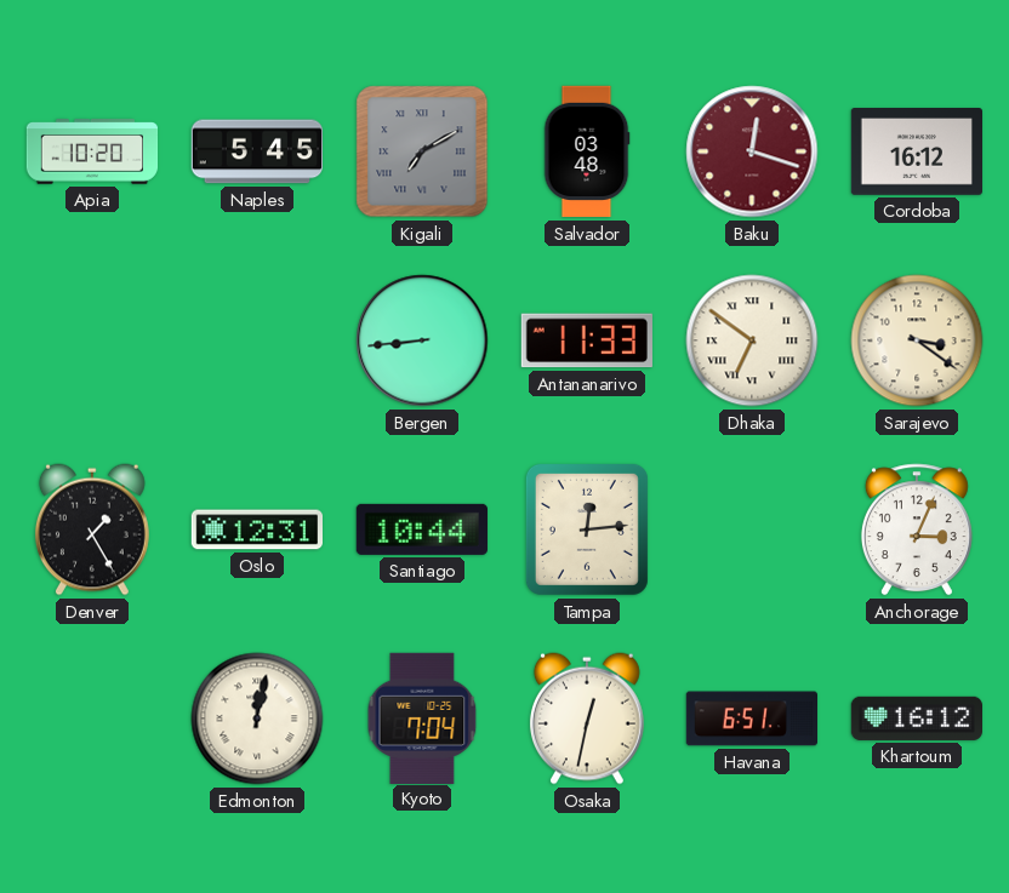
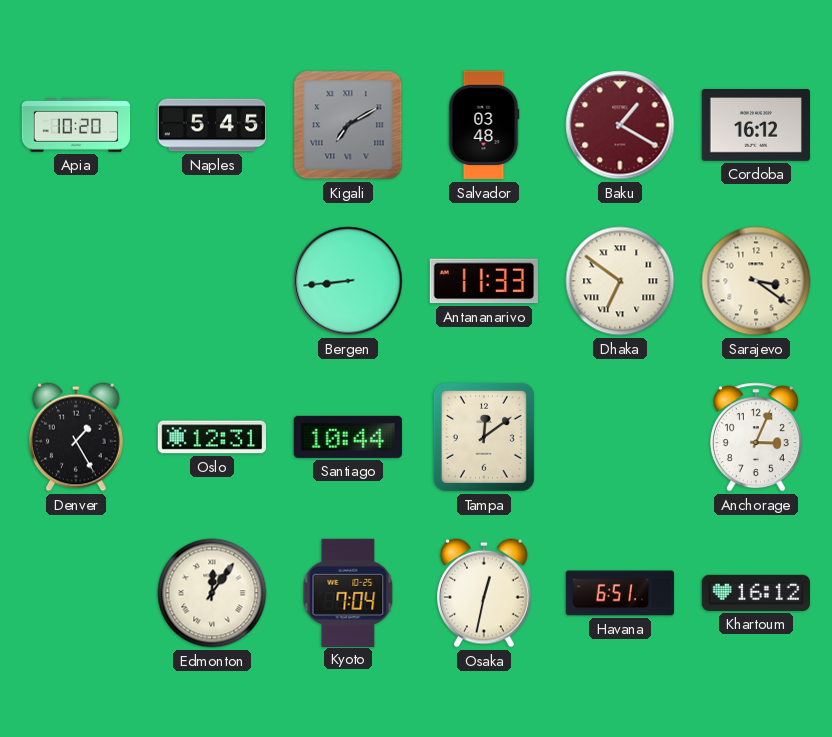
Baku: 12:18 -> 1:20 (620, 125)
Tampa: 12:14 -> 12:09 (484, 437)
Edmonton: 12:02 -> 12:06 (212, 593)
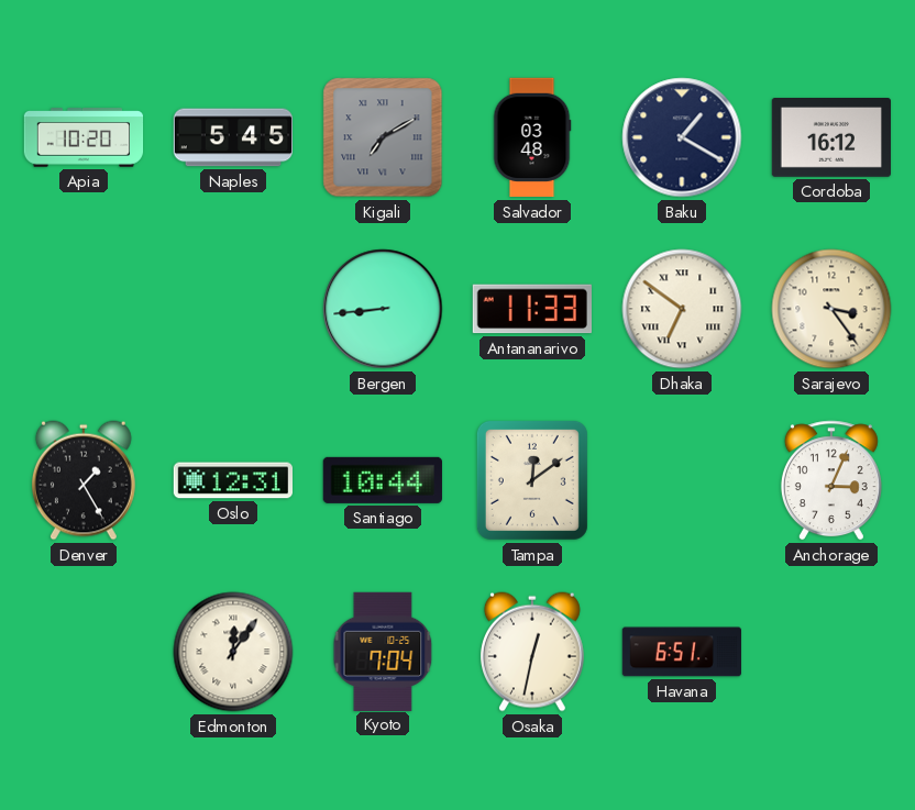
Baku dial: burgundy -> navy (682, 137)
Sarajevo: 3:21 -> 3:24 (831, 309)
Khartoum: 16:12 -> none (755, 593)
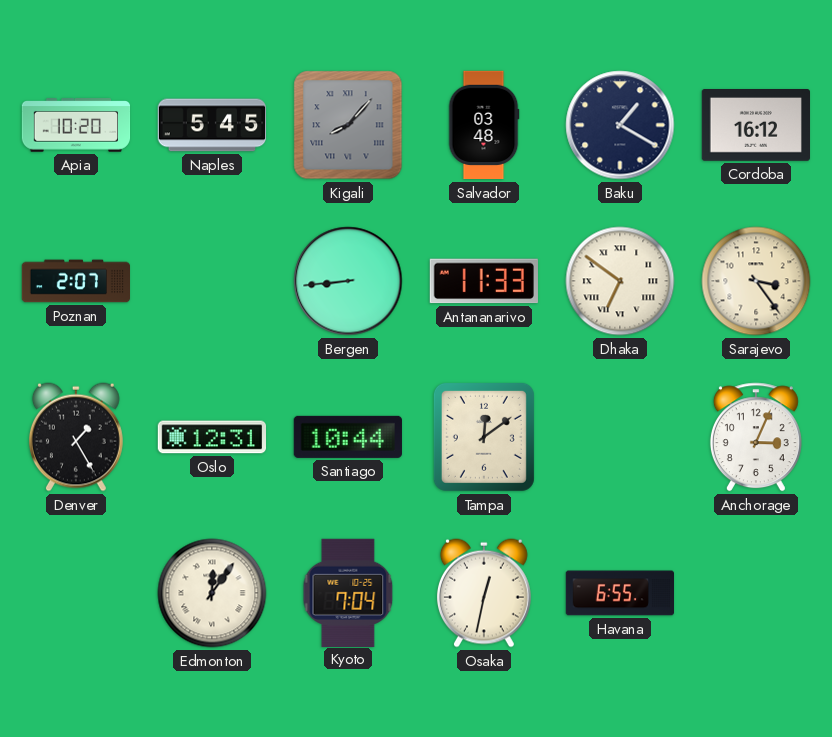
Kigali: 7:10 -> 8:07 (348, 125)
Poznan: none -> 2:07 (75, 281)
Havana: 6:51 -> 6:55 (619, 593)
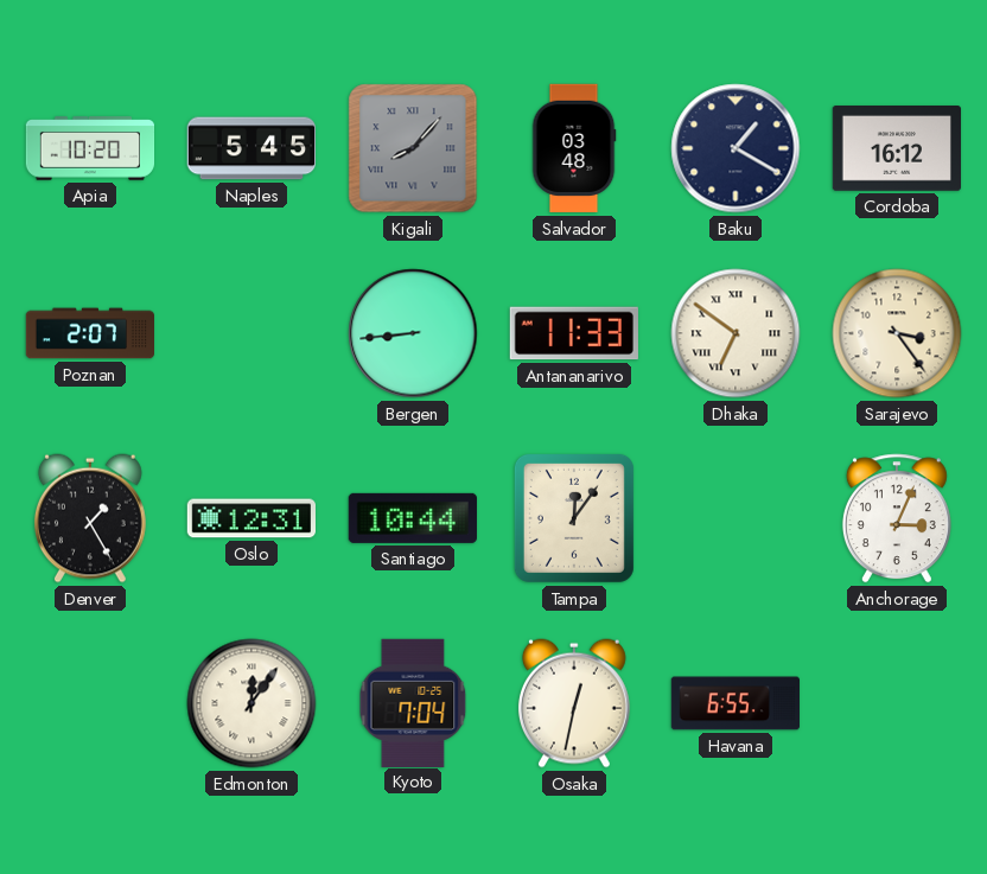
Tampa: 12:09 -> 12:06 (574, 518)
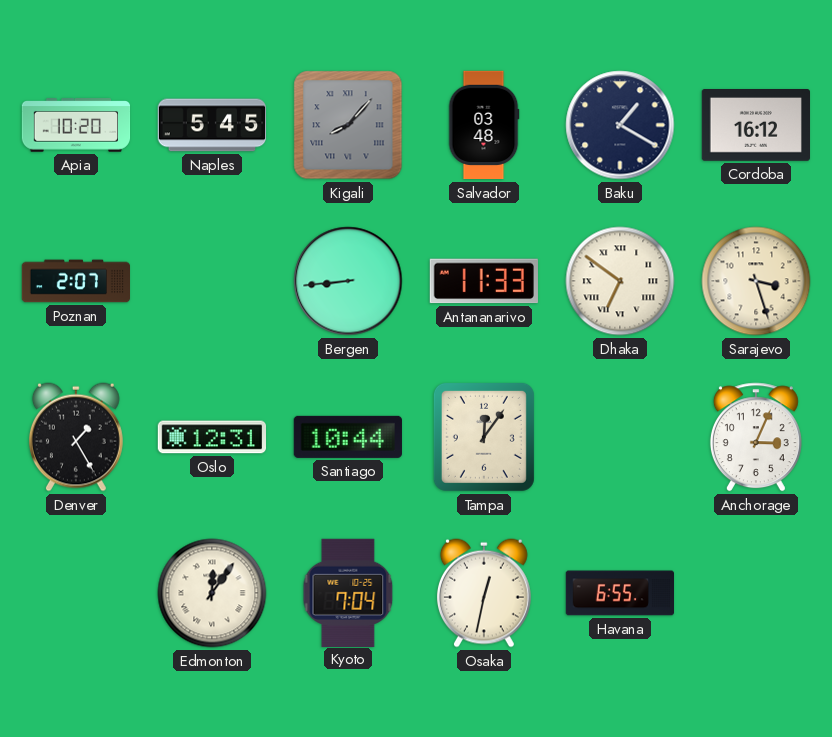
Sarajevo: 3:24 -> 3:27 (756, 281)
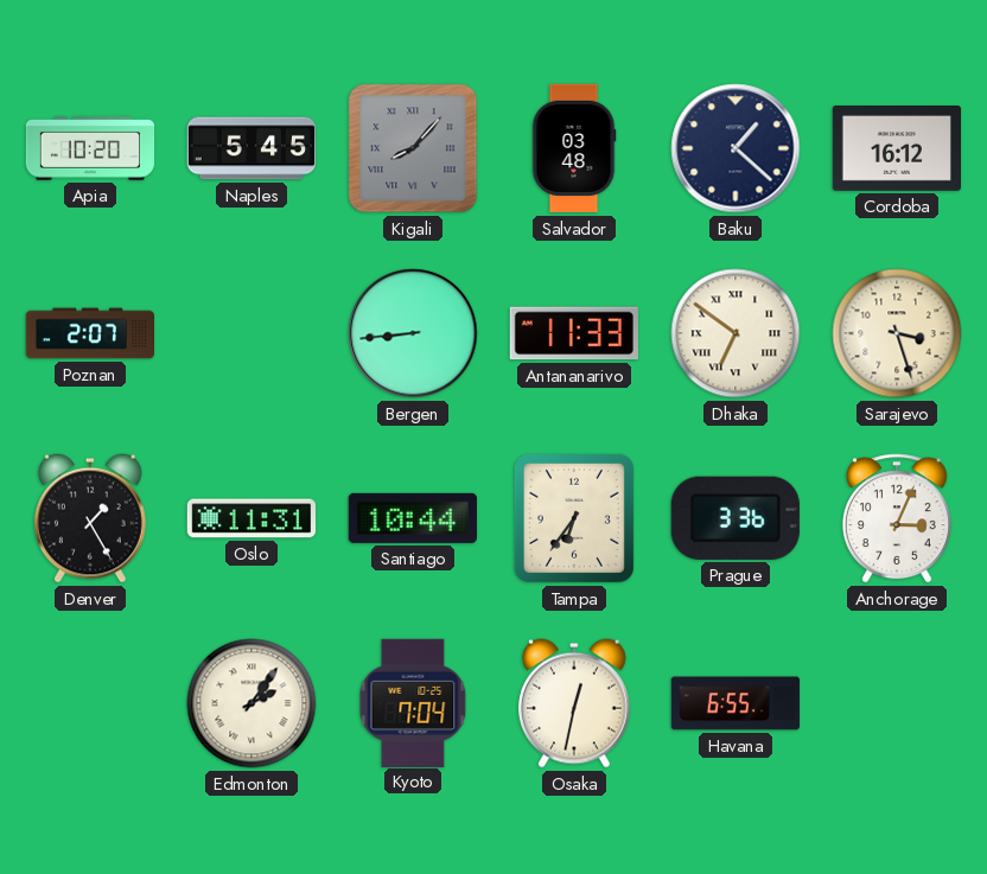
Baku: 1:20 -> 1:22 (736, 148)
Oslo: 12:31 -> 11:31 (250, 518)
Tampa: 12:06 -> 6:36 (574, 518)
Prague: none -> 3:36 (736, 518)
Edmonton: 12:06 -> 2:06 (251, 703)
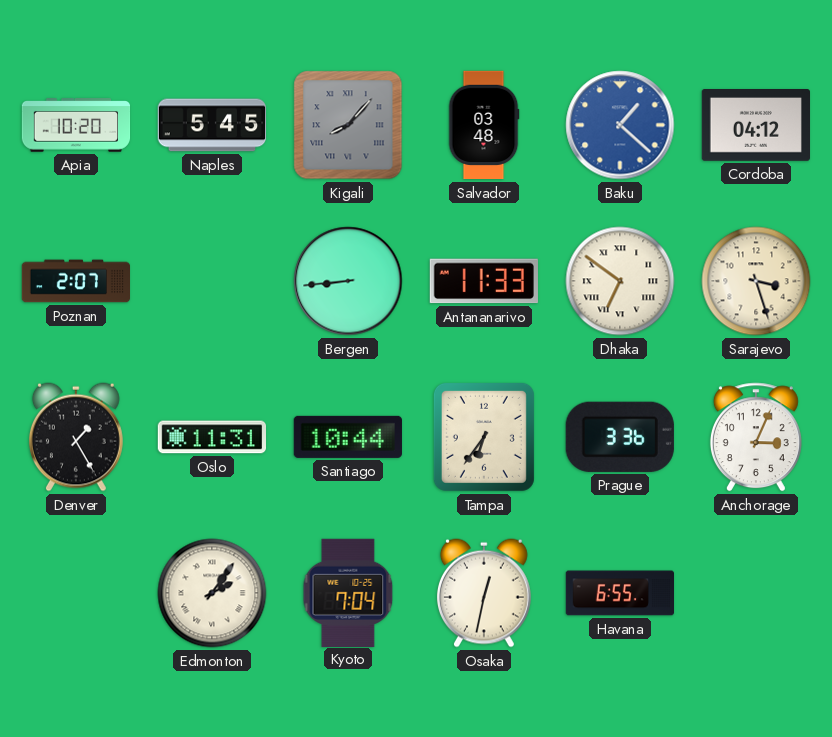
Baku dial: navy -> blue (620, 125)
Cordoba: 16:12 -> 04:12 (755, 126)
